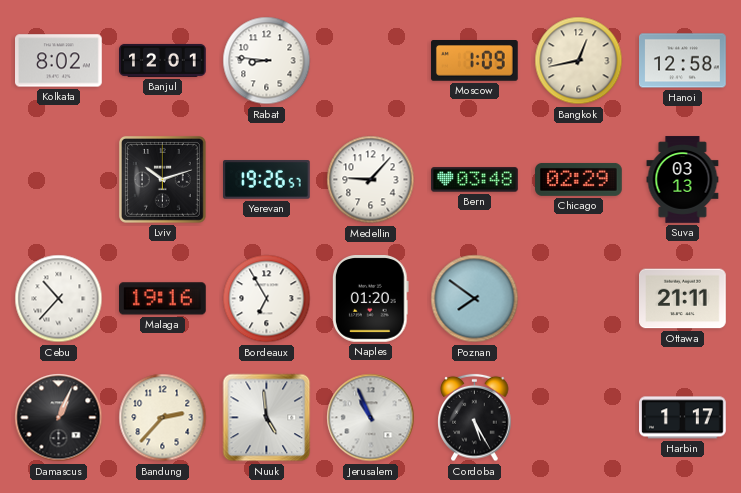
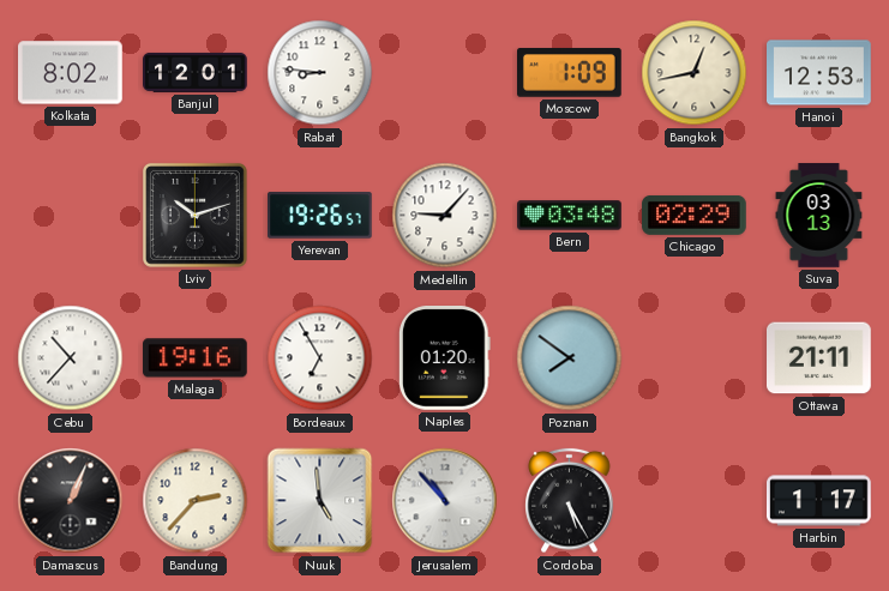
Hanoi: 12:58 -> 12:53 (819, 73)
Jerusalem: 10:56 -> 10:53 (445, 501)
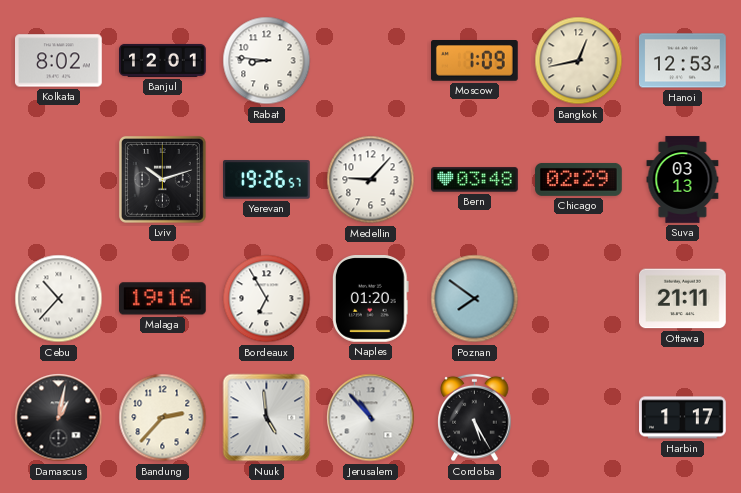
Damascus: 1:04 -> 1:02 (59, 418)
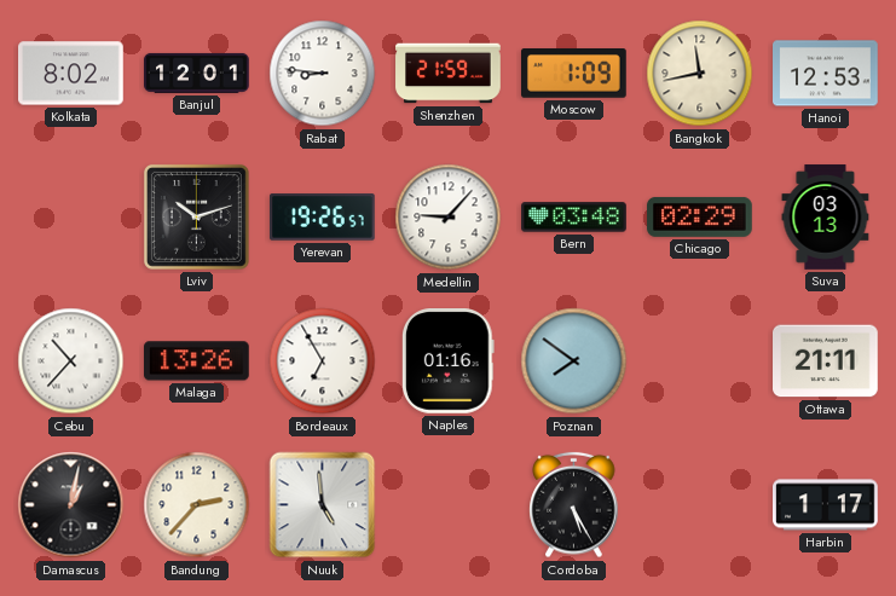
Shenzhen: none -> 21:59 (449, 74)
Bangkok: 12:43 -> 11:43 (700, 74)
Malaga: 19:16 -> 13:26 (197, 361)
Naples: 01:20 -> 01:16 (447, 361)
Jerusalem: 10:53 -> none (371, 418)
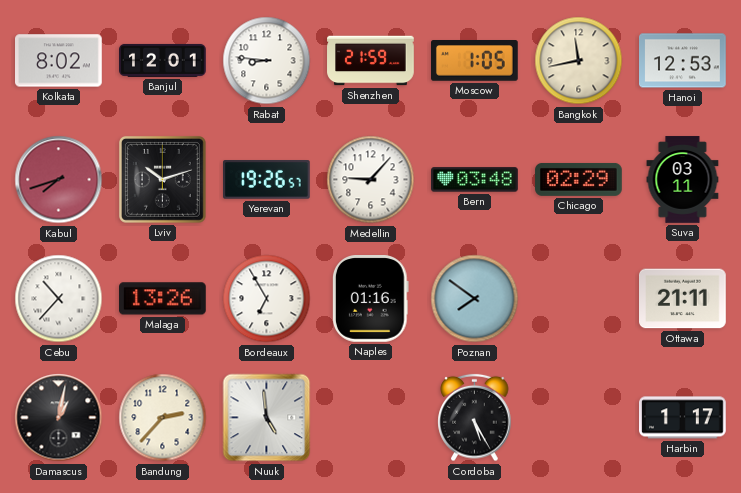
Moscow: 1:09 -> 1:05 (475, 61)
Kabul: none -> 7:42 (59, 180)
Suva: 03:13 -> 03:11 (683, 180)
